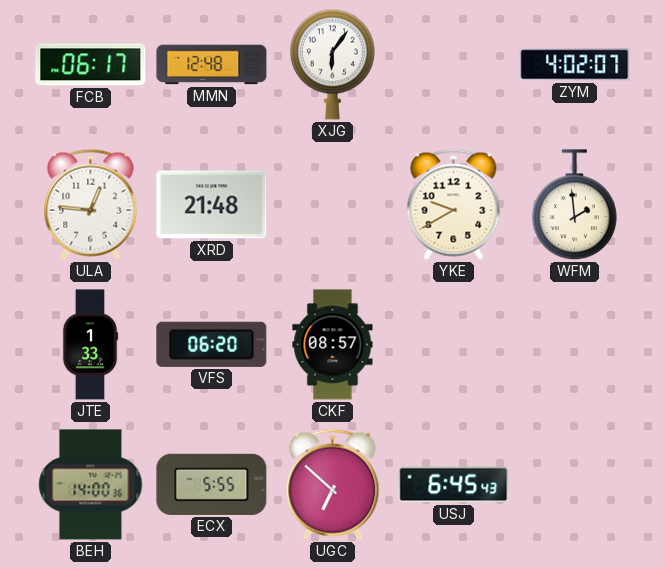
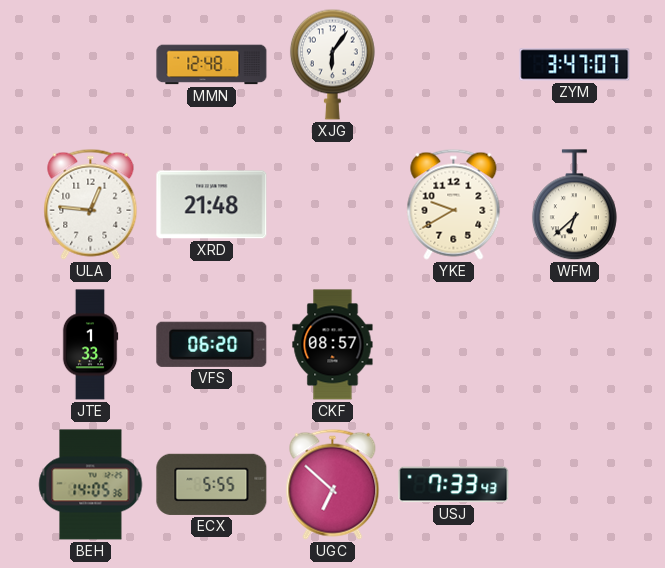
FCB: 06:17 -> none (91, 65)
ZYM: 4:02 -> 3:47 (575, 65)
WFM: 1:59 -> 6:38 (574, 205)
BEH: 14:00 -> 14:05 (91, 485)
USJ: 6:45 -> 7:33 (454, 485)
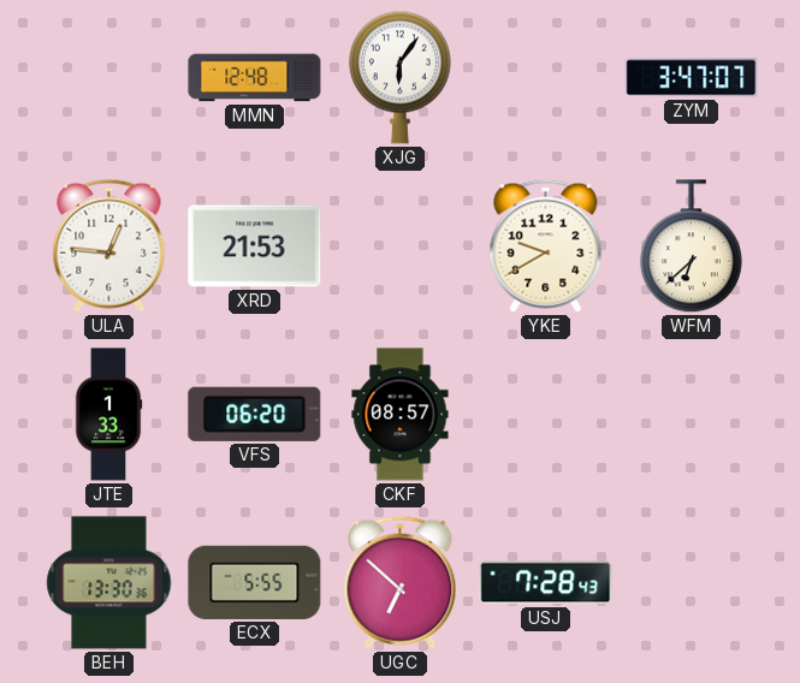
XRD: 21:48 -> 21:53 (255, 247)
BEH: 14:05 -> 13:30 (109, 583)
USJ: 7:33 -> 7:28 (546, 583)
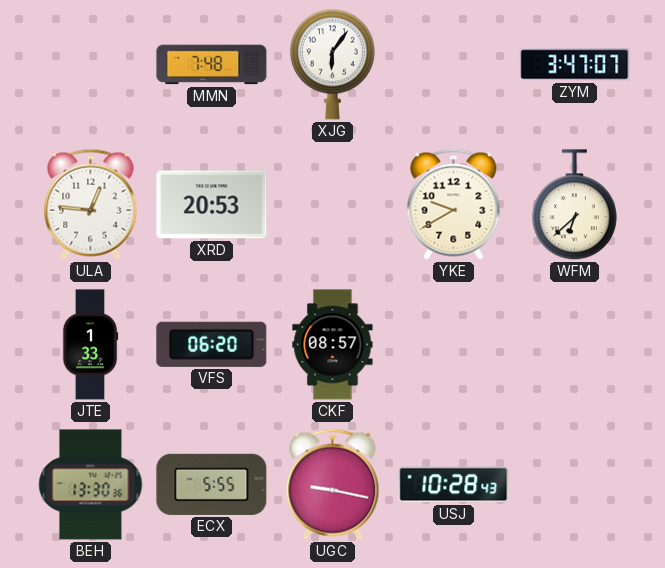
MMN: 12:48 -> 7:48 (212, 65)
XRD: 21:53 -> 20:53 (212, 205)
UGC: 6:52 -> 9:17 (333, 484)
USJ: 7:28 -> 10:28 (454, 485)
